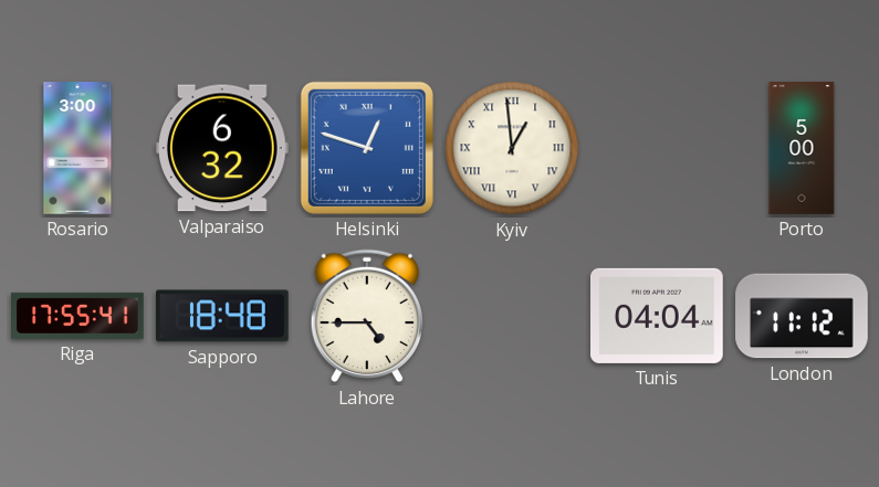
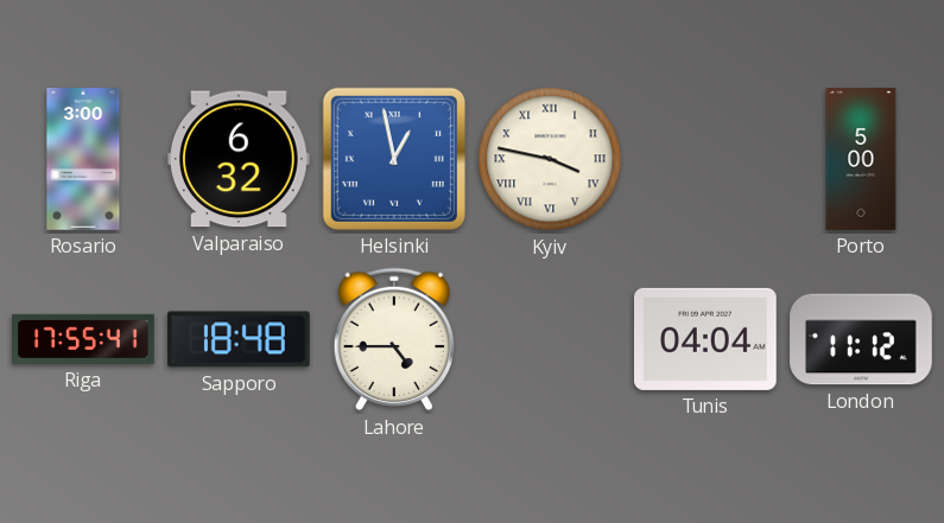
Helsinki: 12:48 -> 12:58 (394, 159)
Kyiv: 12:59 -> 3:47 (550, 159)
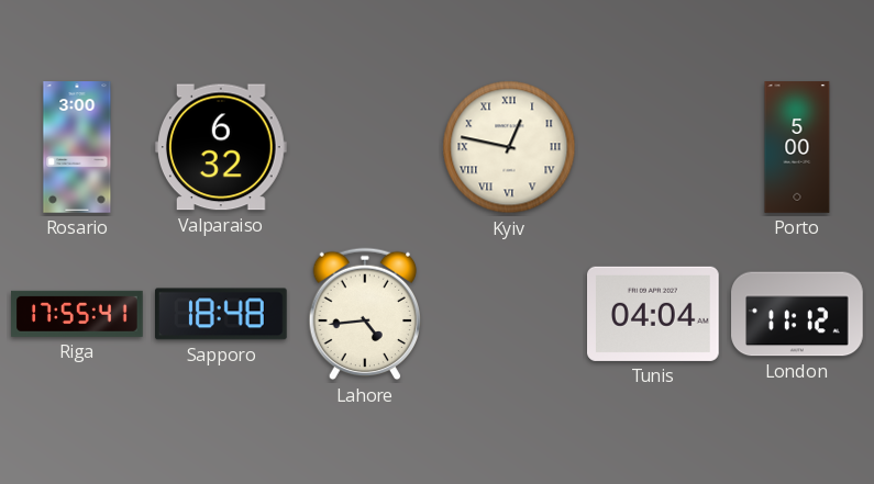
Helsinki: 12:58 -> none (394, 159)
Kyiv: 3:47 -> 12:47 (509, 147)
Lahore: 4:45 -> 4:44 (365, 314)
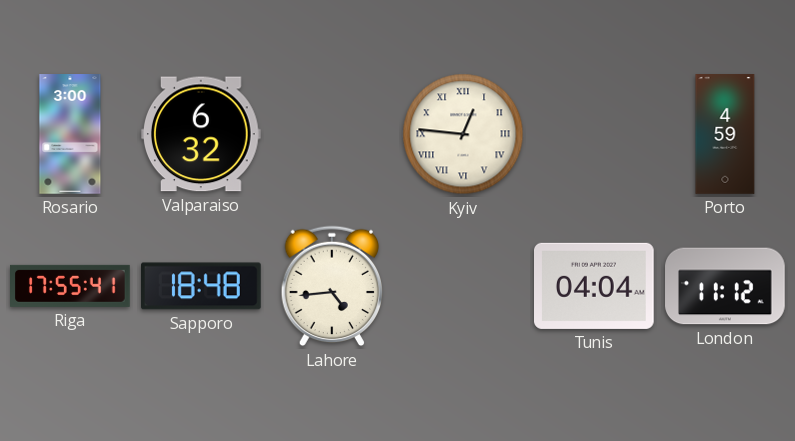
Kyiv: 12:47 -> 12:46 (463, 134)
Porto: 5:00 -> 4:59 (725, 134)
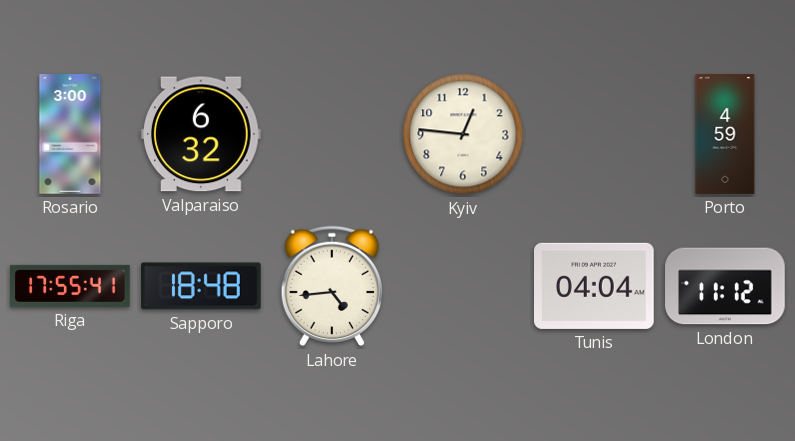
Kyiv numerals: Roman -> Arabic (463, 134)
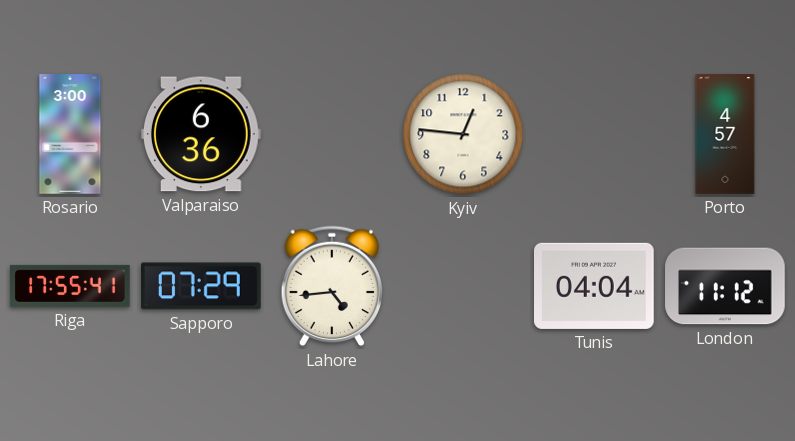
Valparaiso: 6:32 -> 6:36 (201, 134)
Porto: 4:59 -> 4:57 (725, 134)
Sapporo: 18:48 -> 07:29 (202, 286)
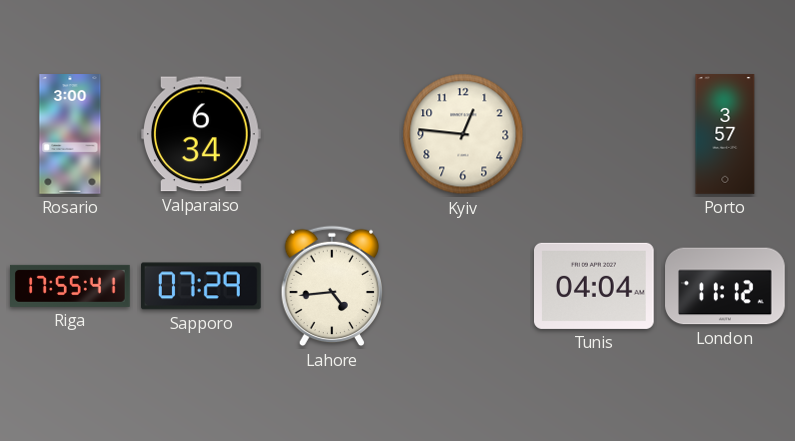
Valparaiso: 6:36 -> 6:34 (201, 134)
Porto: 4:57 -> 3:57 (725, 134)
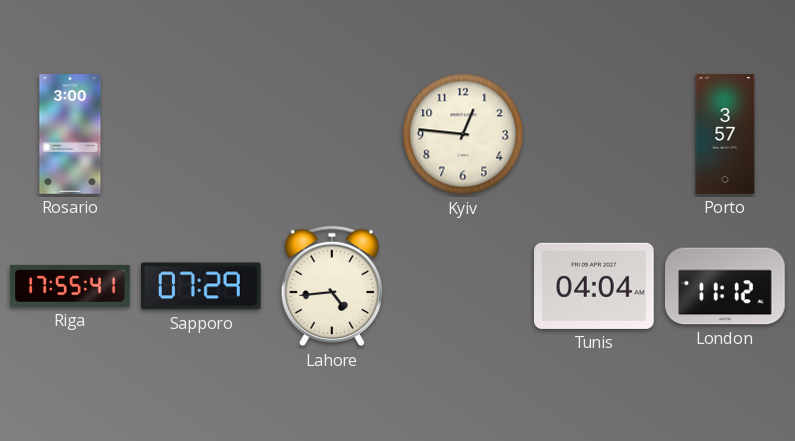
Valparaiso: 6:34 -> none (201, 134)
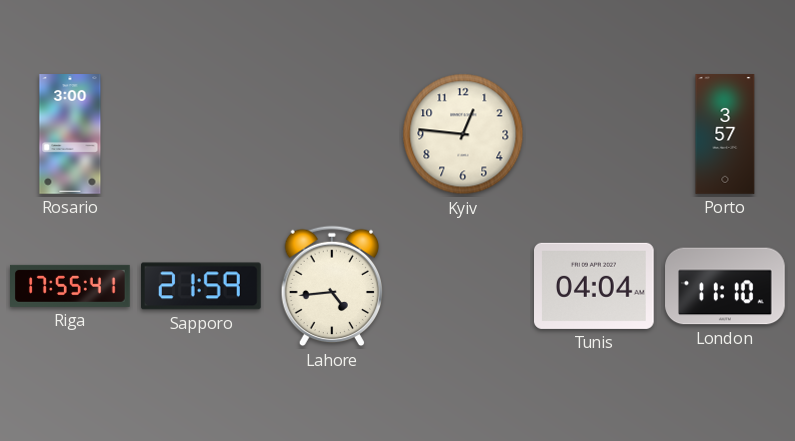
Sapporo: 07:29 -> 21:59 (202, 286)
London: 11:12 -> 11:10 (725, 286)
